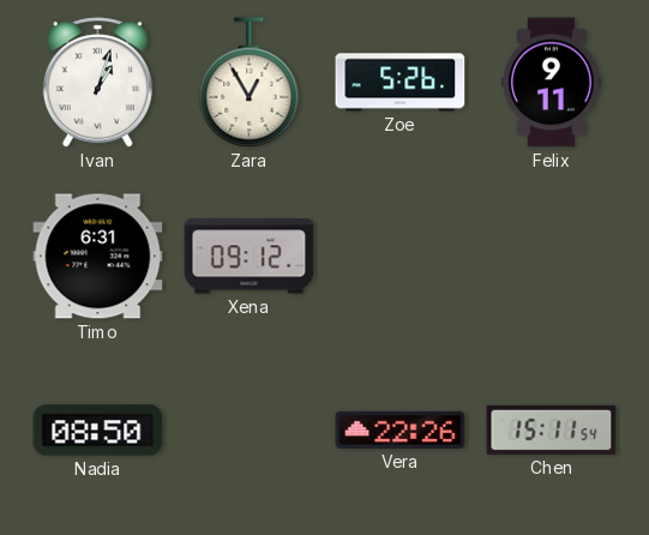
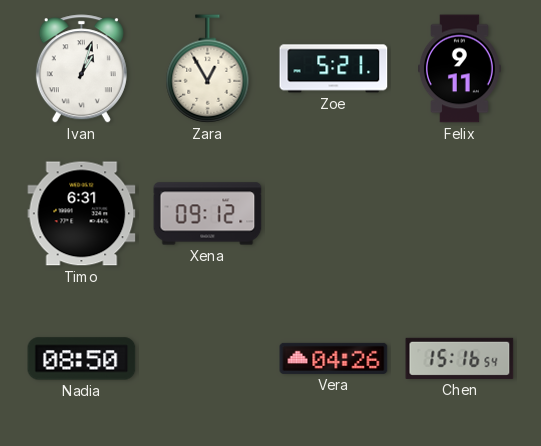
Zoe: 5:26 -> 5:21 (334, 69)
Vera: 22:26 -> 04:26 (334, 358)
Chen: 15:11 -> 15:16 (460, 358)
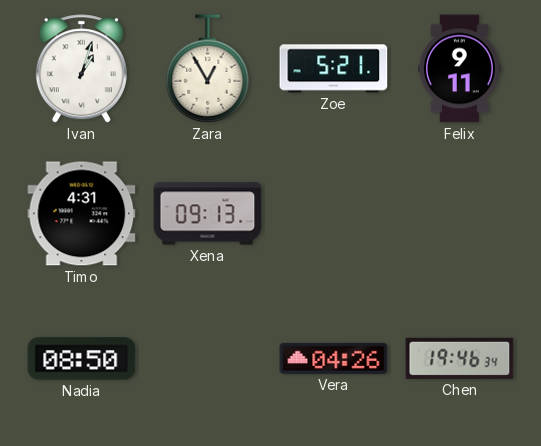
Timo: 6:31 -> 4:31 (82, 214)
Xena: 09:12 -> 09:13 (208, 214)
Chen: 15:16 -> 19:46 (460, 358)
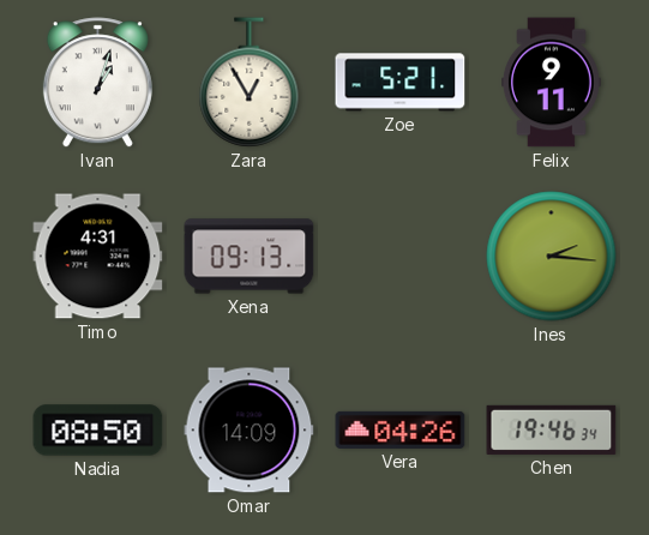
Ines: none -> 2:16 (552, 257)
Omar: none -> 14:09 (250, 431)
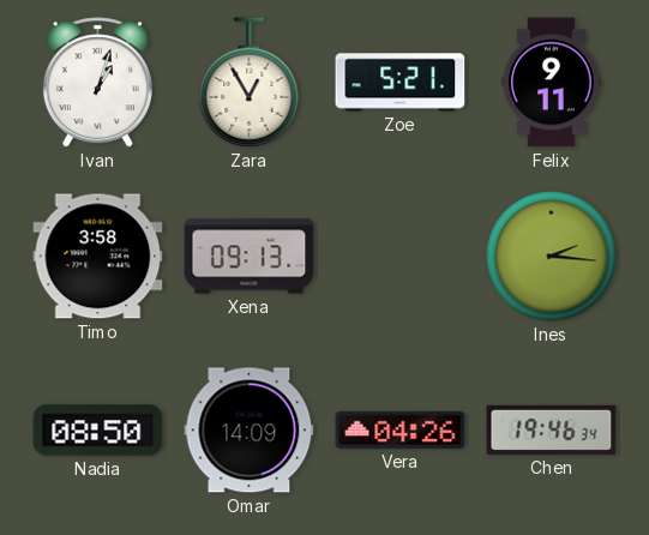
Timo: 4:31 -> 3:58 (98, 257)
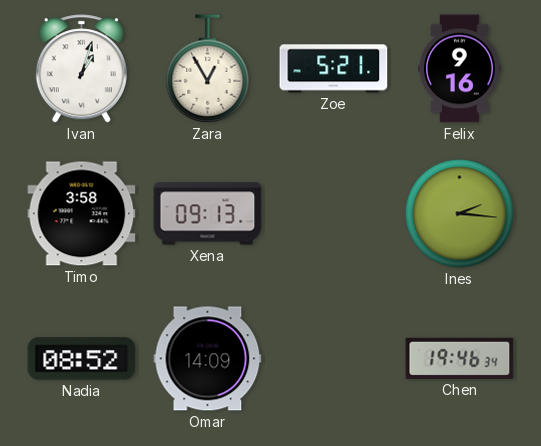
Felix: 9:11 -> 9:16 (460, 69)
Nadia: 08:50 -> 08:52 (82, 359)
Vera: 04:26 -> none (401, 429)
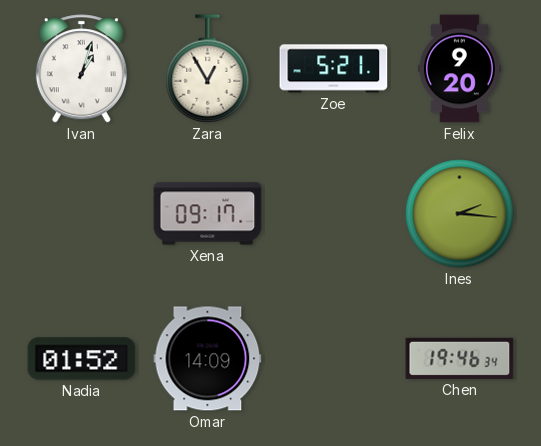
Felix: 9:16 -> 9:20 (460, 69)
Timo: 3:58 -> none (82, 214)
Xena: 09:13 -> 09:17 (208, 214)
Nadia: 08:52 -> 01:52 (82, 359)
